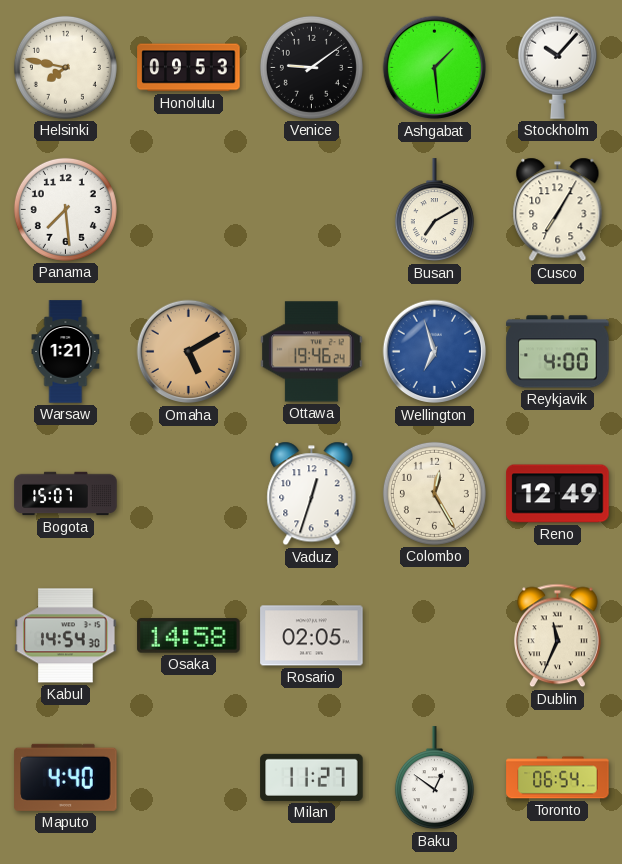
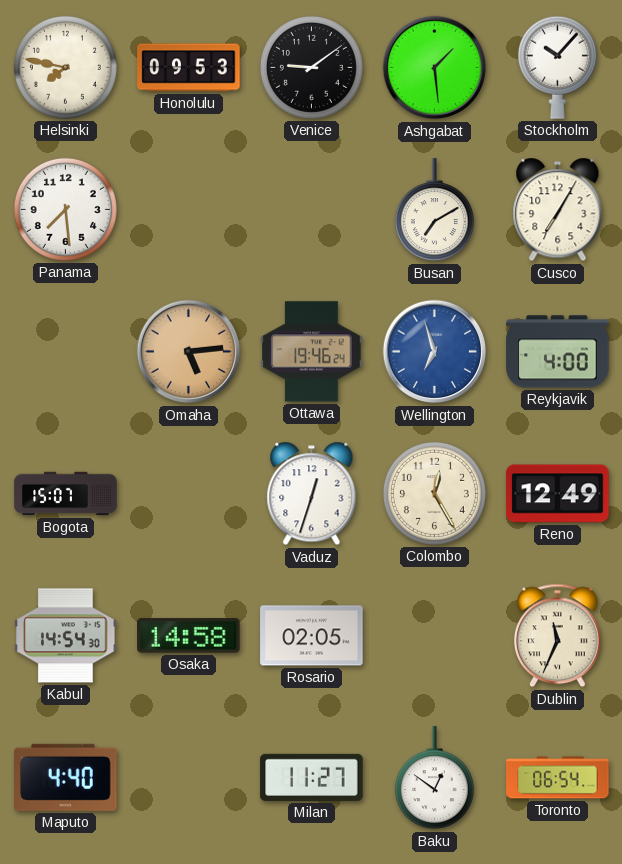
Warsaw: 1:21 -> none (66, 352)
Omaha: 5:10 -> 5:14 (189, 352)
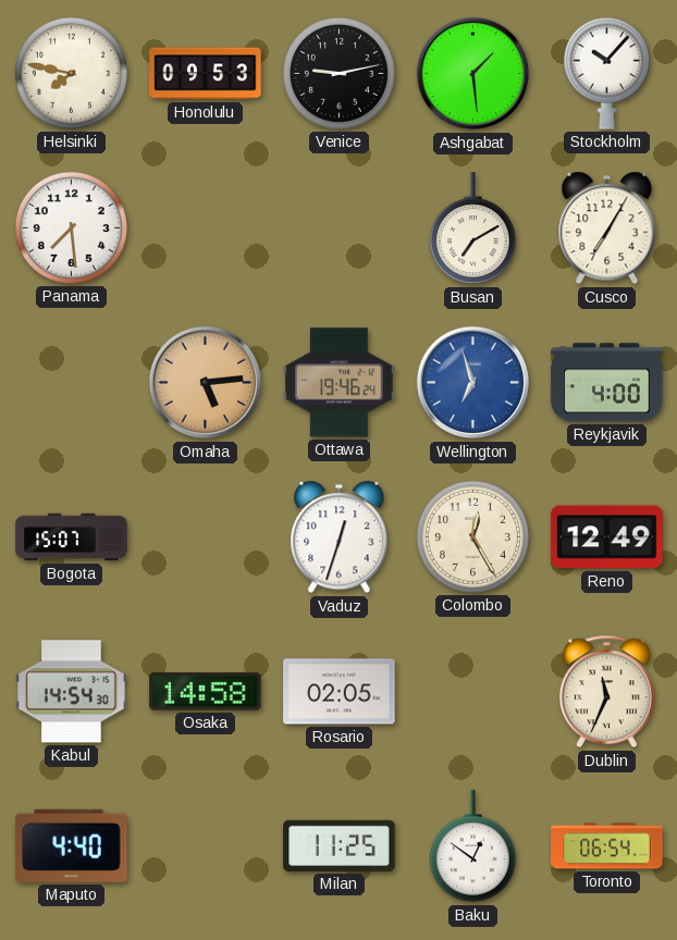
Venice: 9:09 -> 9:13 (338, 73)
Milan: 11:27 -> 11:25 (340, 845)
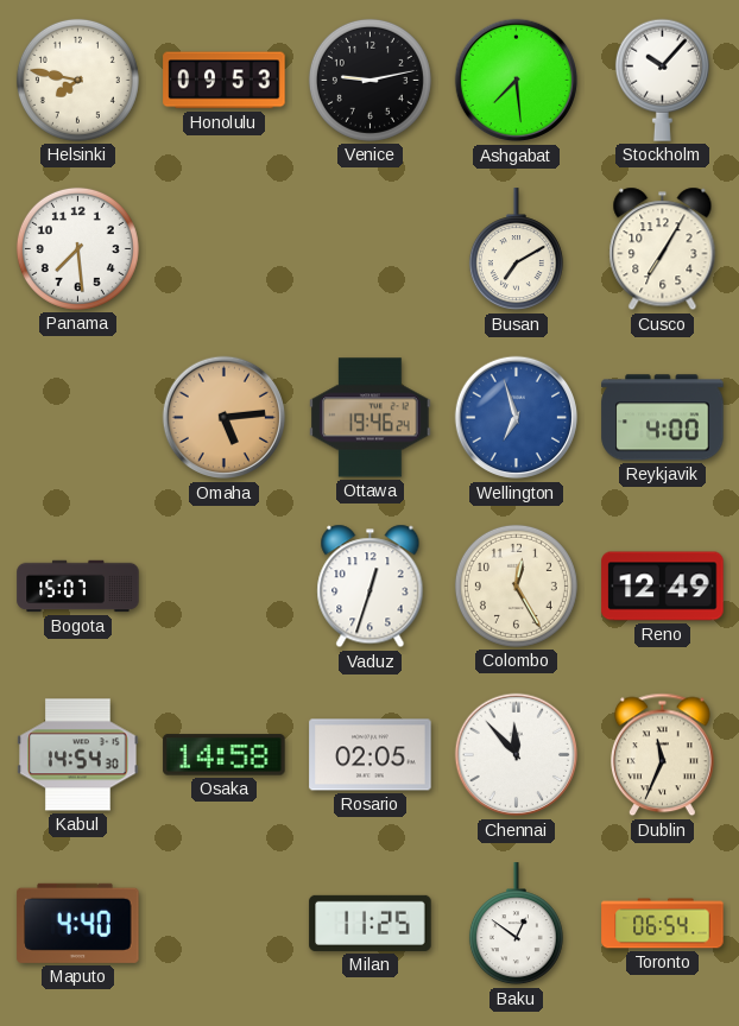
Ashgabat: 1:29 -> 7:29 (517, 81)
Chennai: none -> 11:53 (517, 755)
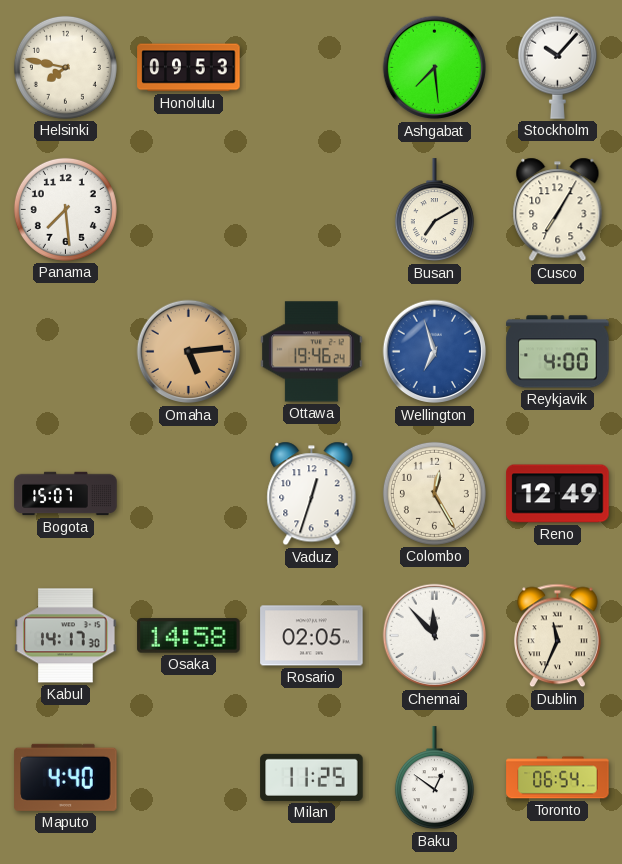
Venice: 9:13 -> none (369, 80)
Kabul: 14:54 -> 14:17 (66, 636)
